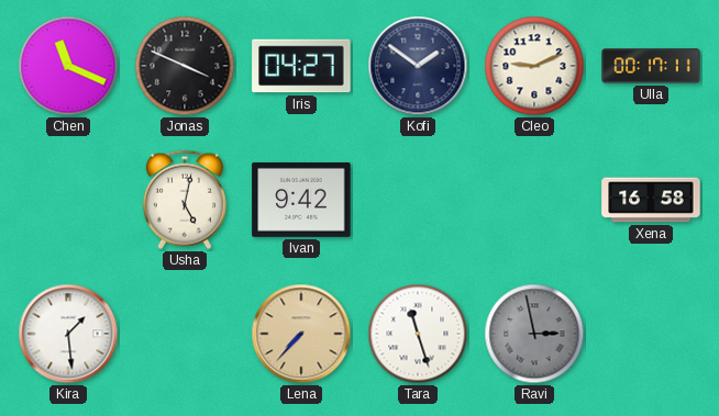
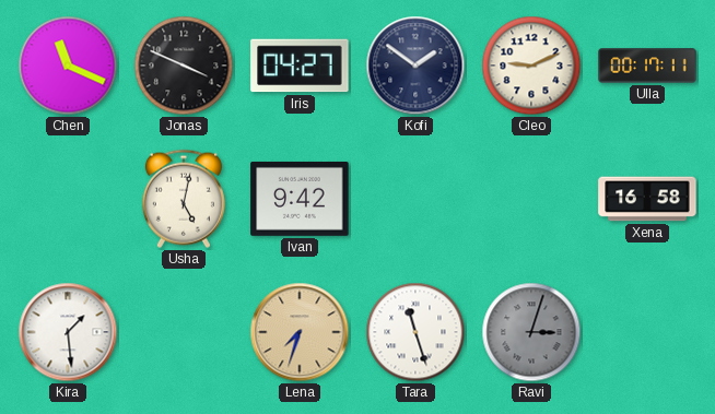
Lena: 7:37 -> 7:33 (300, 332)
Ravi: 2:58 -> 3:03 (531, 332)
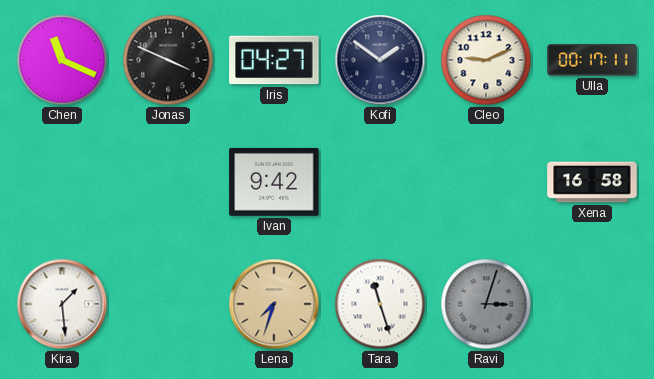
Usha: 5:02 -> none (184, 199)
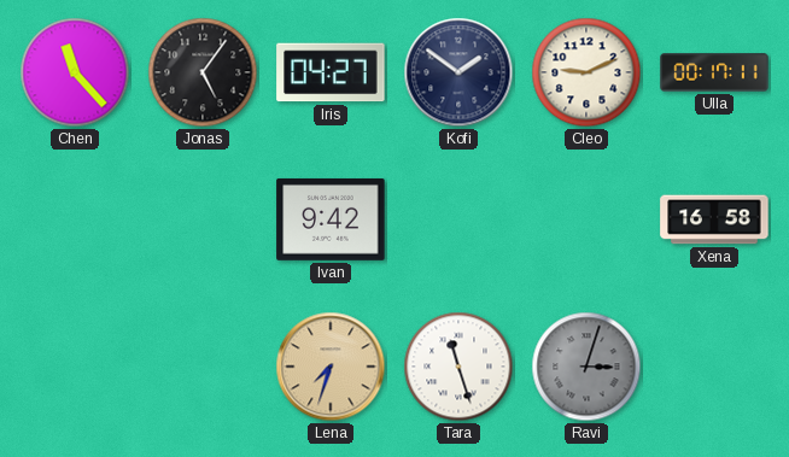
Chen: 11:19 -> 11:23 (75, 72)
Jonas: 3:49 -> 5:06 (203, 72)
Kira: 1:29 -> none (62, 304)
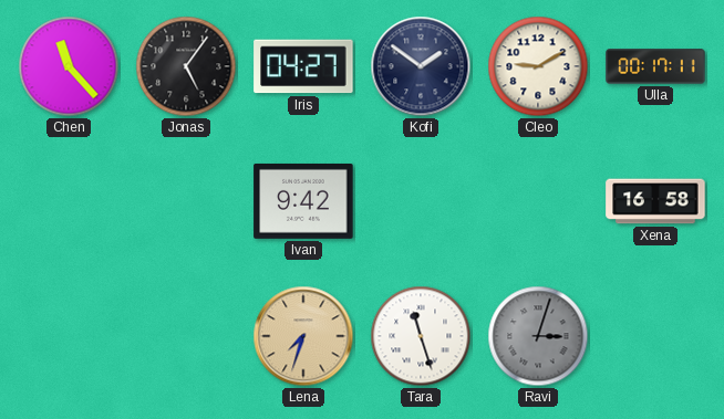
Cleo: 9:11 -> 9:10 (538, 66)
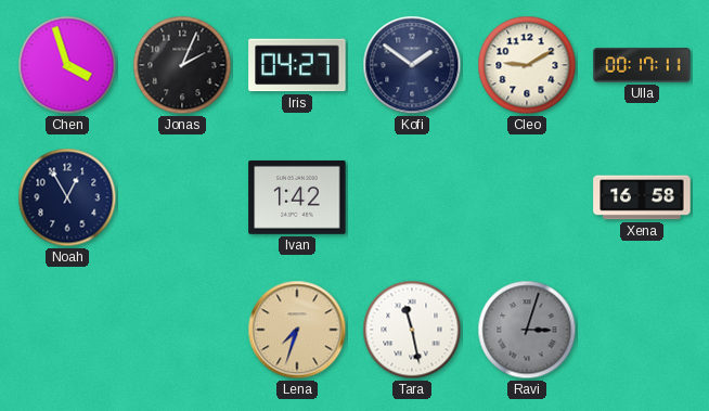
Chen: 11:23 -> 3:57 (67, 65)
Jonas: 5:06 -> 2:04 (182, 65)
Noah: none -> 12:55 (67, 197)
Ivan: 9:42 -> 1:42 (297, 197)
Tara: 11:27 -> 11:28 (412, 330)
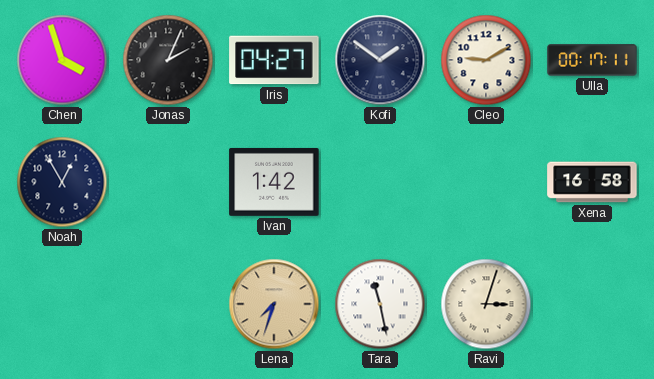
Ravi dial: grey -> cream (486, 304)
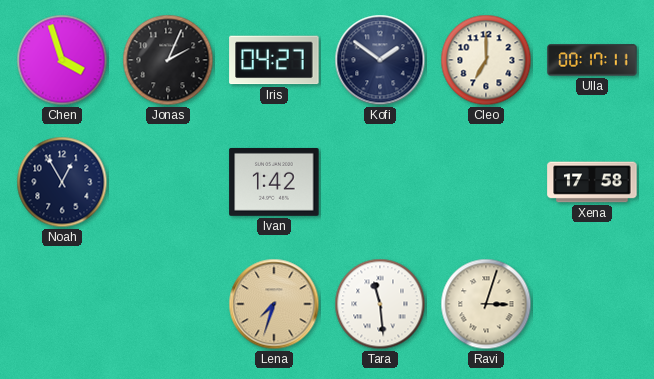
Cleo: 9:10 -> 7:00 (486, 60)
Xena: 16:58 -> 17:58 (592, 182)
Tara: 11:28 -> 11:29 (380, 304)
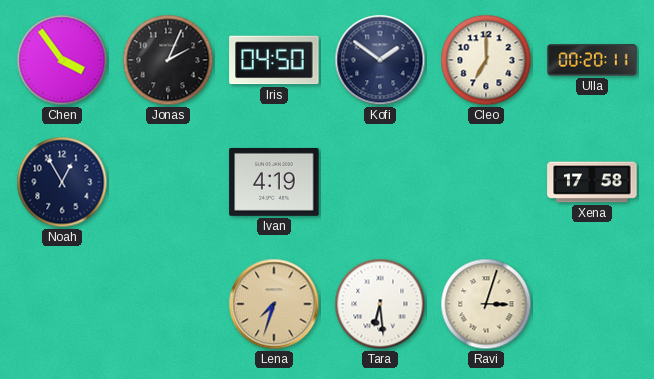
Chen: 3:57 -> 3:54 (62, 60)
Iris: 04:27 -> 04:50 (274, 60)
Ulla: 00:17 -> 00:20 (592, 60)
Ivan: 1:42 -> 4:19 (274, 182)
Tara: 11:29 -> 6:29 (380, 304)
